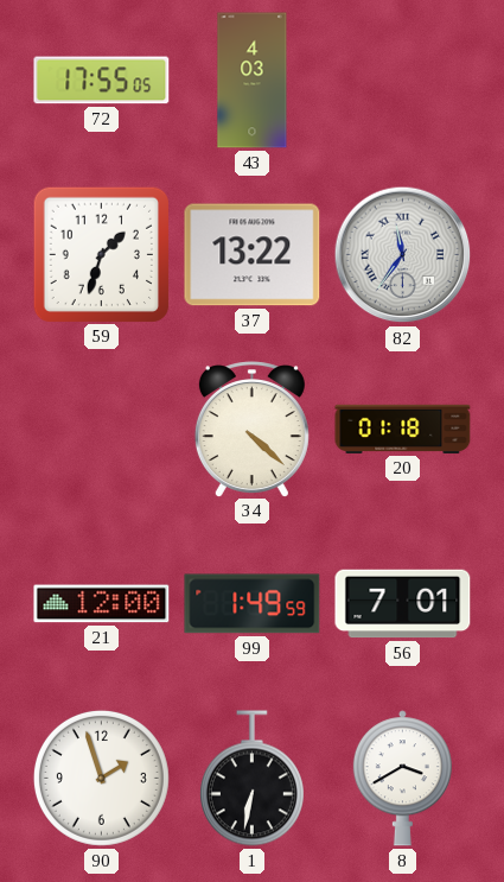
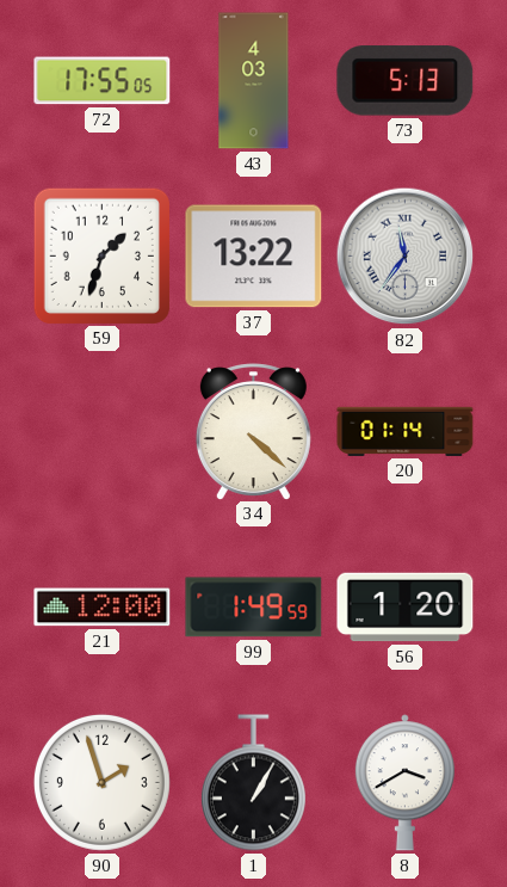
73: none -> 5:13 (406, 81)
20: 01:18 -> 01:14 (406, 431)
56: 7:01 -> 1:20 (406, 608)
1: 6:32 -> 1:05 (253, 783)
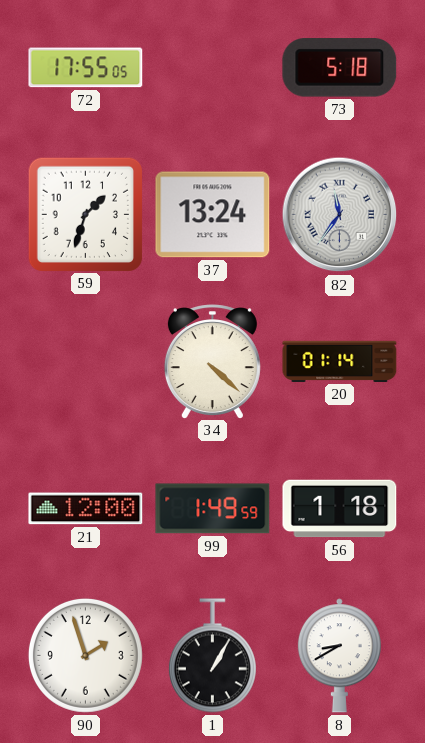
43: 4:03 -> none (254, 81)
73: 5:13 -> 5:18 (340, 68)
37: 13:22 -> 13:24 (213, 215)
56: 1:20 -> 1:18 (340, 509)
8: 3:40 -> 8:40 (339, 656)
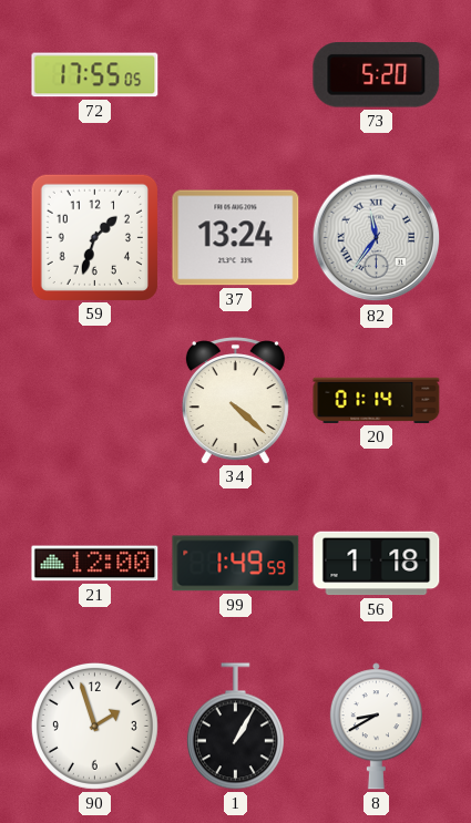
73: 5:18 -> 5:20 (377, 75)
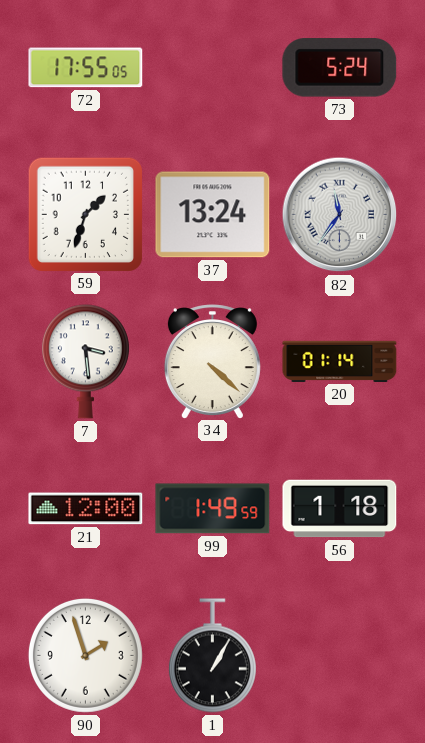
73: 5:20 -> 5:24 (340, 68)
7: none -> 3:29 (85, 362)
8: 8:40 -> none (376, 727)
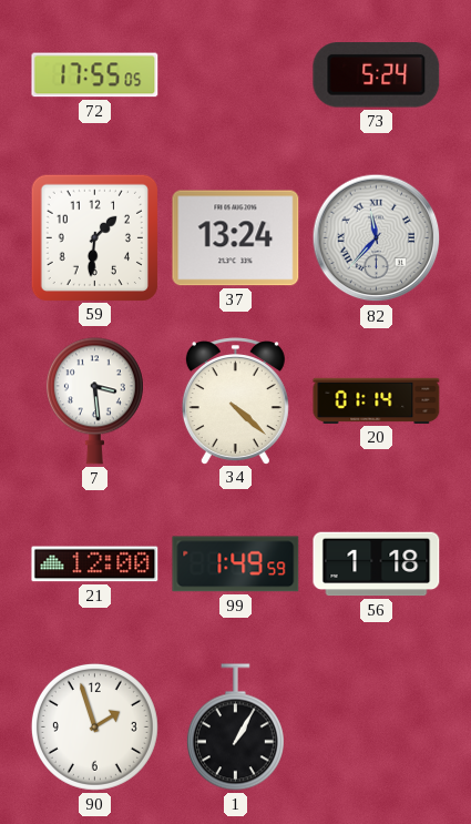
59: 1:33 -> 1:31 (94, 237)
82: 11:36 -> 11:37 (377, 238)
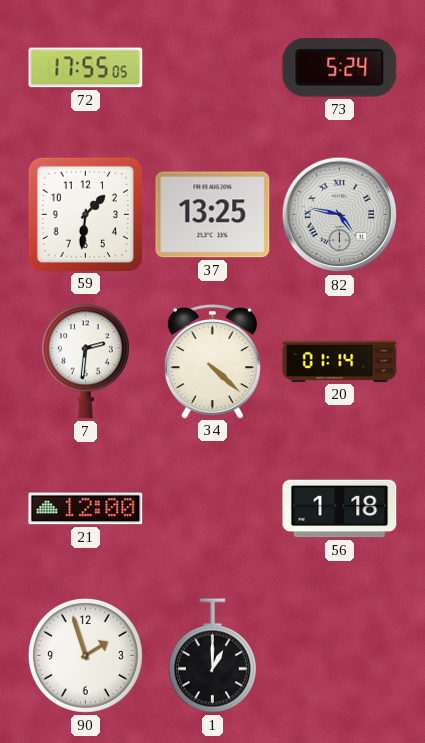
37: 13:24 -> 13:25 (213, 215)
82: 11:37 -> 4:47 (340, 215)
7: 3:29 -> 2:31 (85, 362)
99: 1:49 -> none (236, 564)
1: 1:05 -> 1:00 (212, 656)
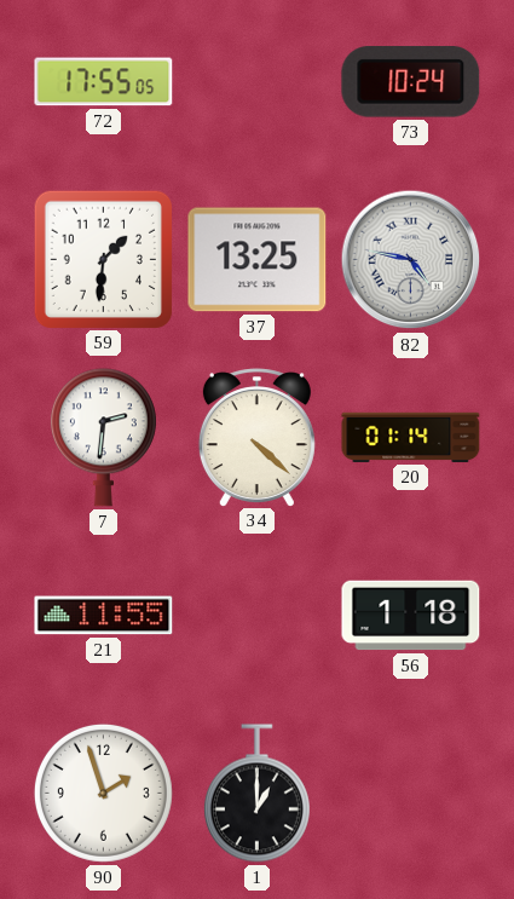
73: 5:24 -> 10:24 (411, 82)
21: 12:00 -> 11:55 (104, 616)
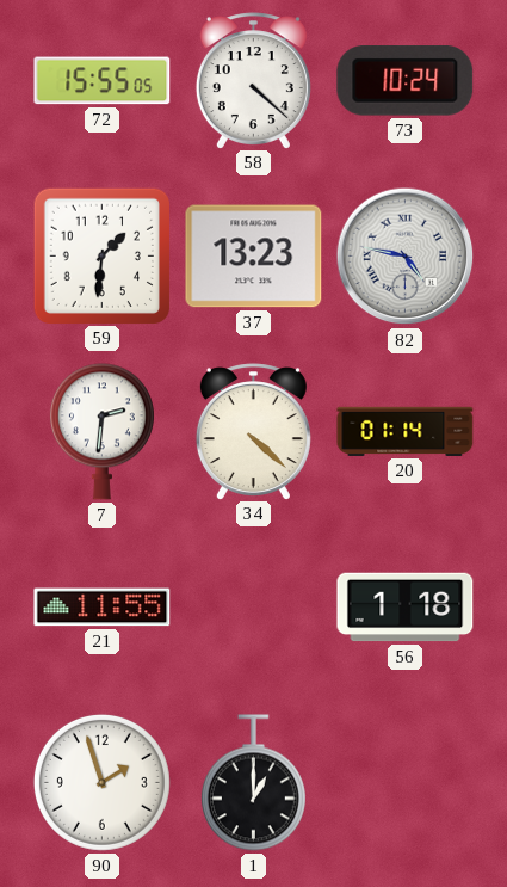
72: 17:55 -> 15:55 (103, 81)
58: none -> 4:22 (253, 80)
37: 13:25 -> 13:23 (254, 257)
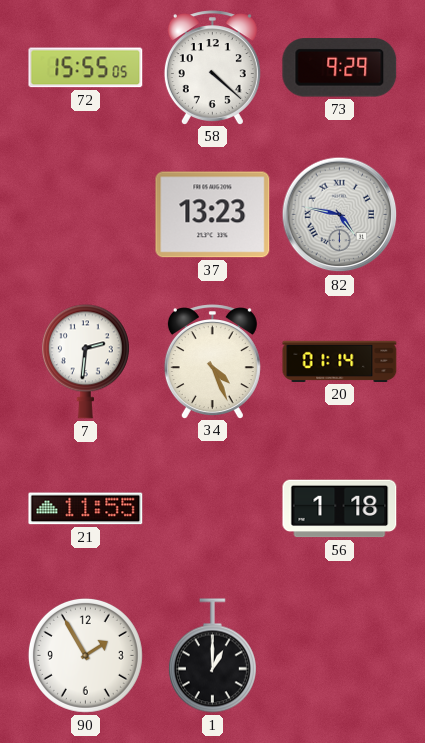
73: 10:24 -> 9:29 (340, 68)
59: 1:31 -> none (101, 255)
34: 4:22 -> 4:26 (212, 361)
90: 1:57 -> 1:55 (85, 655)
